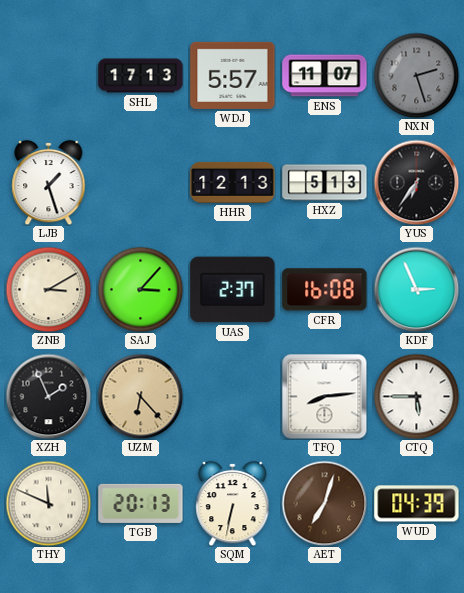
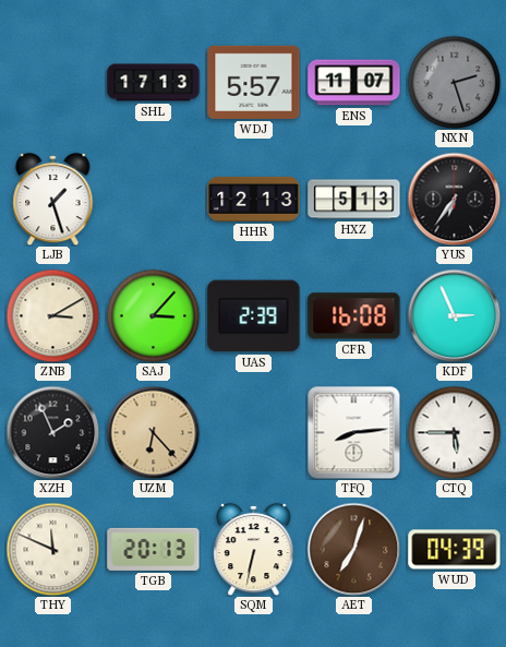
UAS: 2:37 -> 2:39 (254, 316)
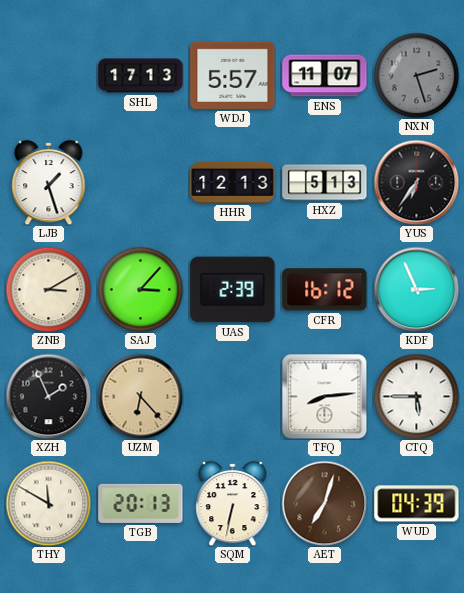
CFR: 16:08 -> 16:12 (325, 290)
THY: 11:49 -> 11:50 (48, 503)
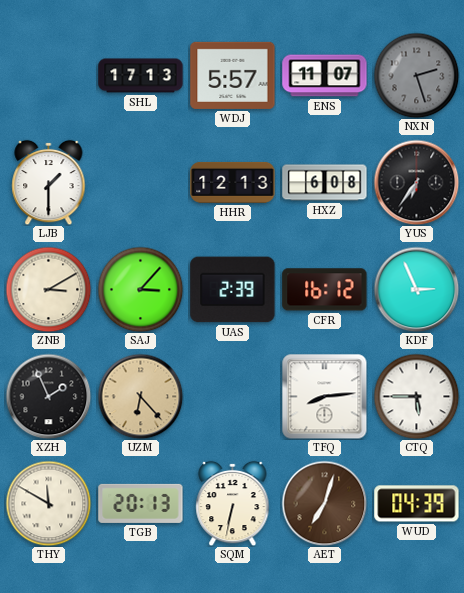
LJB: 1:27 -> 1:30 (49, 182)
HXZ: 5:13 -> 6:08 (325, 183)
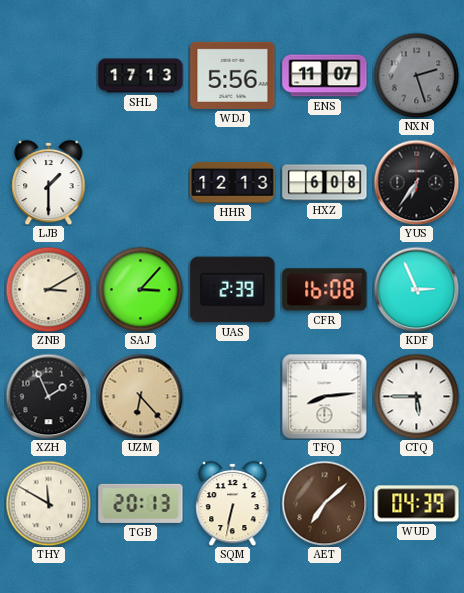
WDJ: 5:57 -> 5:56 (233, 75)
CFR: 16:12 -> 16:08 (325, 290)
AET: 7:03 -> 7:08 (324, 503)
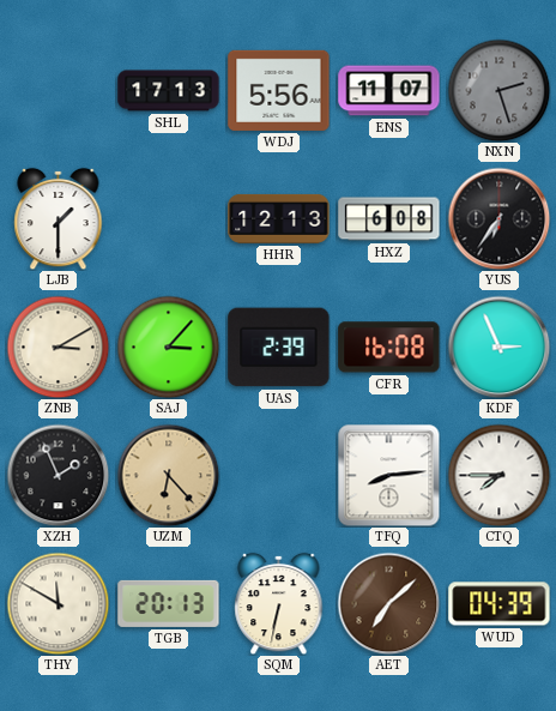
CTQ: 5:45 -> 7:45 (498, 475)
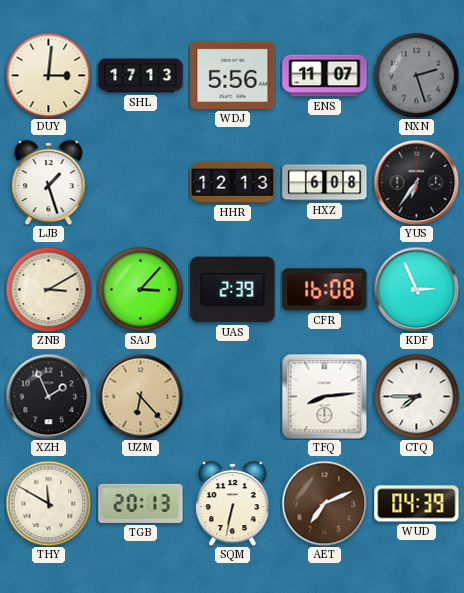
DUY: none -> 3:01 (48, 75)
LJB: 1:30 -> 1:27 (49, 182)
AET: 7:08 -> 7:11 (324, 503)
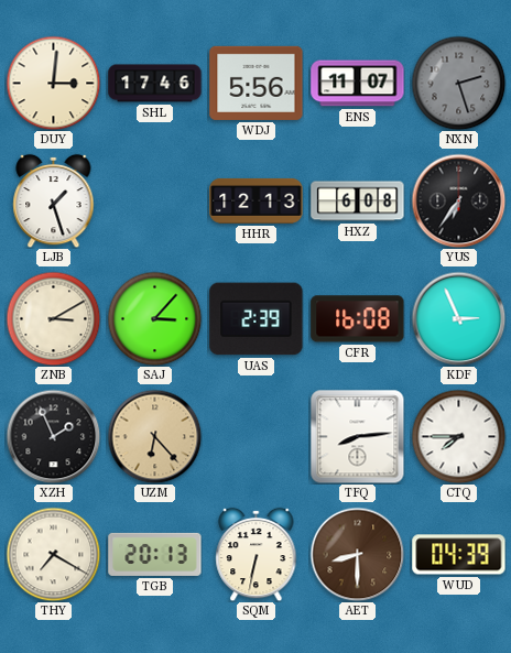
SHL: 17:13 -> 17:46 (155, 84)
THY: 11:50 -> 7:20 (53, 554)
AET: 7:11 -> 8:30 (357, 554)
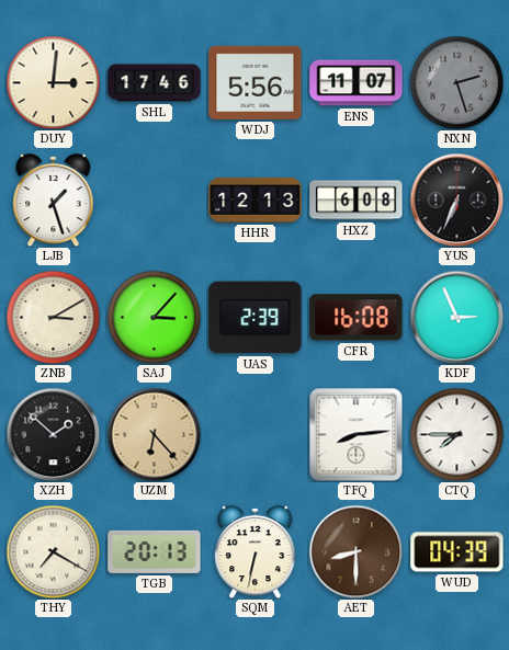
YUS: 6:36 -> 6:34 (456, 199)
XZH: 1:56 -> 1:52 (53, 434)
